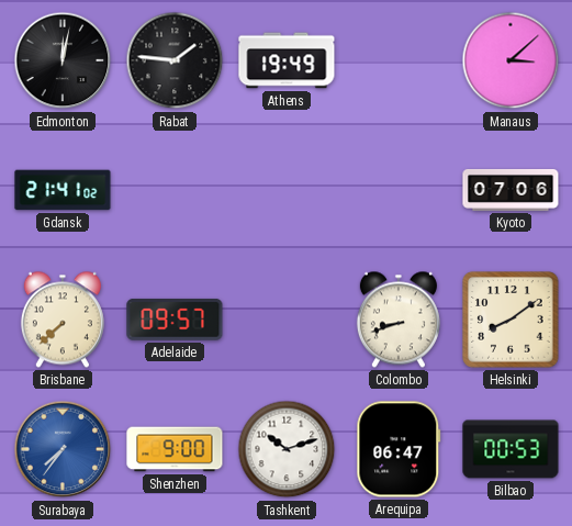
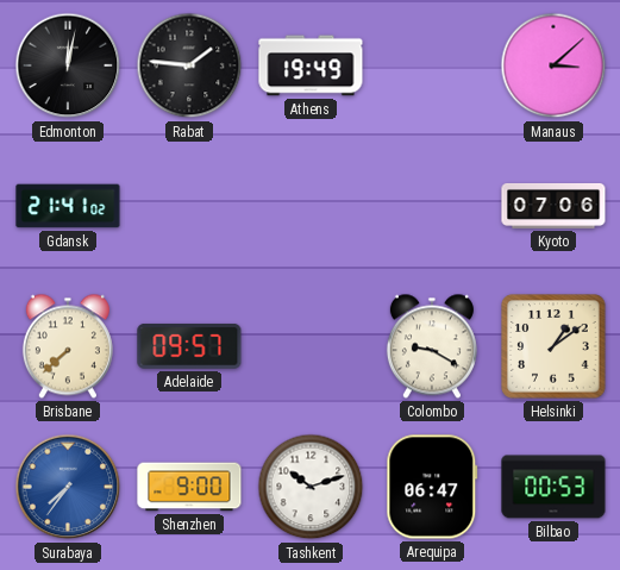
Colombo: 8:42 -> 9:20 (432, 346)
Helsinki: 8:09 -> 1:09 (553, 346)
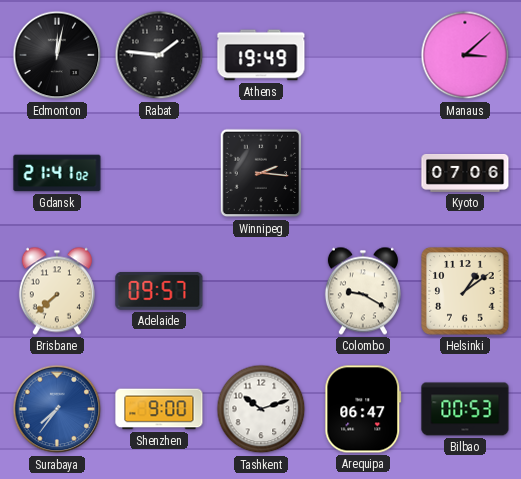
Winnipeg: none -> 2:16 (261, 173)
